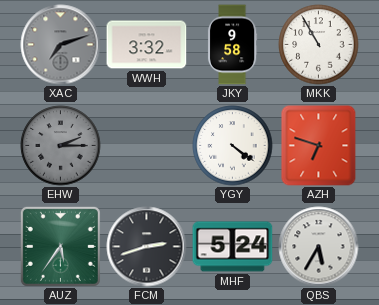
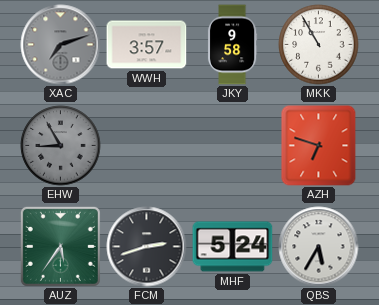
WWH: 3:32 -> 3:57 (147, 45)
EHW: 2:15 -> 8:55 (61, 146)
YGY: 4:21 -> none (233, 146)
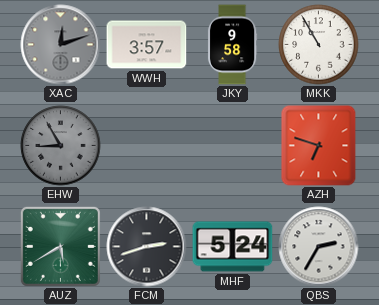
XAC: 7:12 -> 12:12 (61, 45)
AUZ: 5:36 -> 5:40 (60, 246)
QBS: 5:35 -> 2:35 (319, 247)
